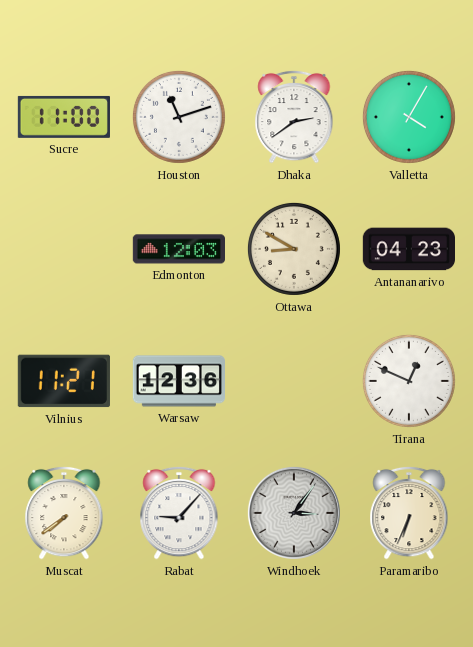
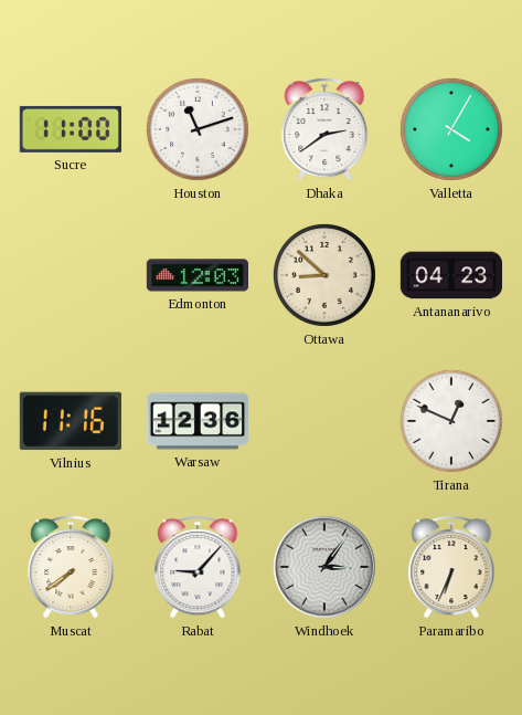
Ottawa: 8:50 -> 8:52 (324, 275)
Vilnius: 11:21 -> 11:16 (71, 421)
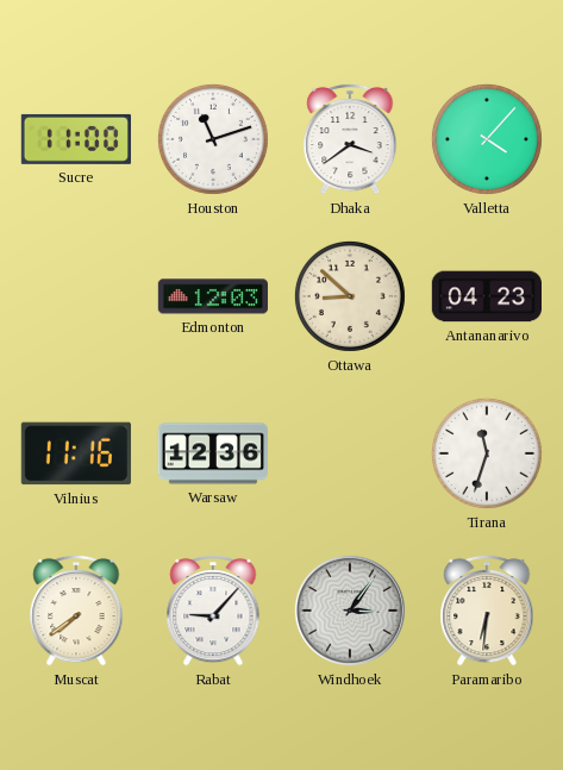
Dhaka: 2:39 -> 3:39 (350, 139)
Valletta: 4:05 -> 4:07 (487, 139)
Tirana: 12:49 -> 11:33 (487, 453)
Paramaribo: 6:34 -> 6:31 (487, 611)
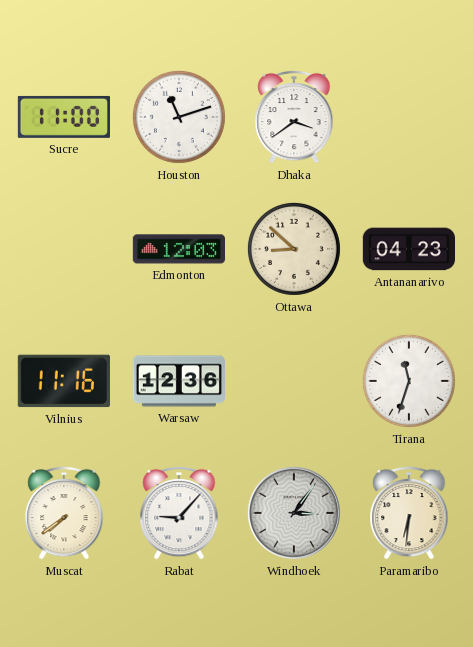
Valletta: 4:07 -> none (487, 139)
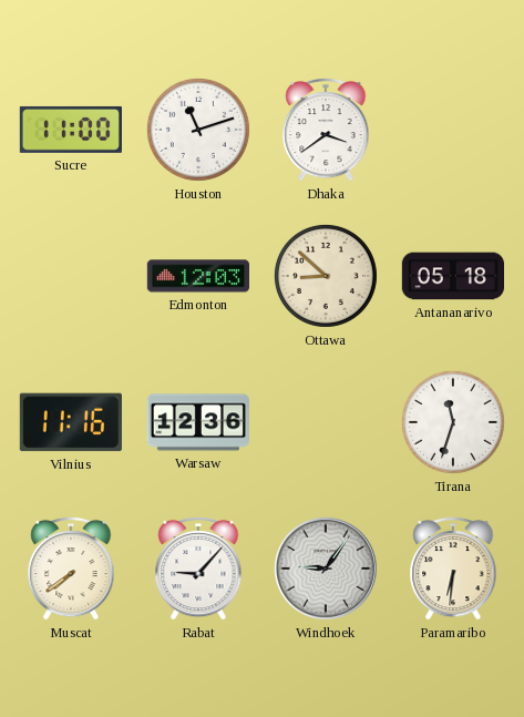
Antananarivo: 04:23 -> 05:18 (452, 276)
Windhoek: 3:06 -> 9:06 (326, 569)
